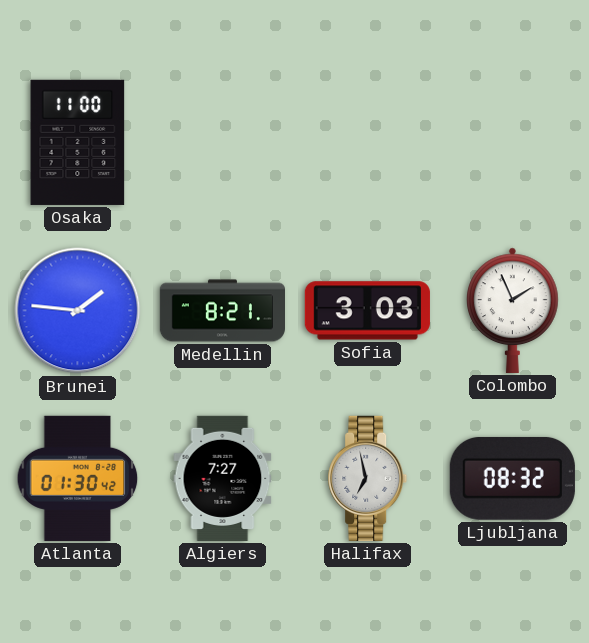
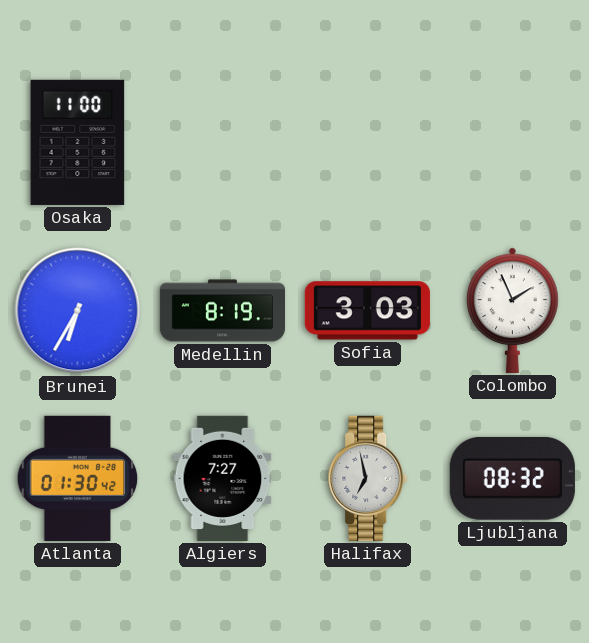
Brunei: 1:46 -> 6:35 (78, 311)
Medellin: 8:21 -> 8:19 (222, 311)
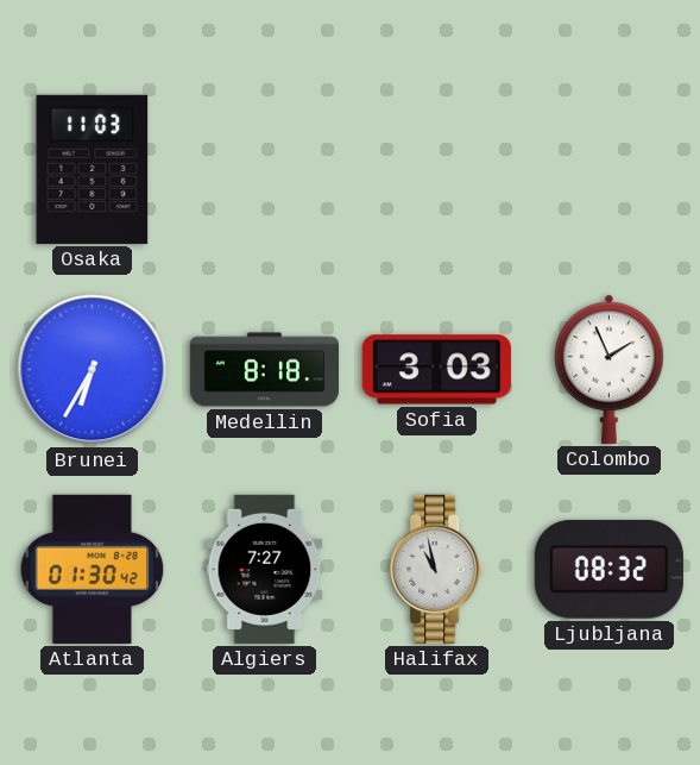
Osaka: 11:00 -> 11:03 (93, 169)
Medellin: 8:19 -> 8:18 (264, 370)
Halifax: 6:58 -> 10:58 (437, 569)
